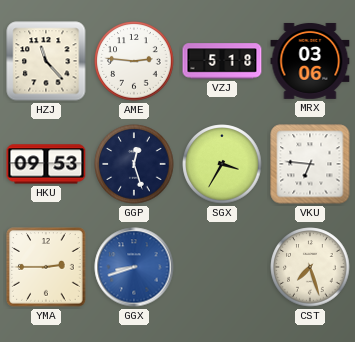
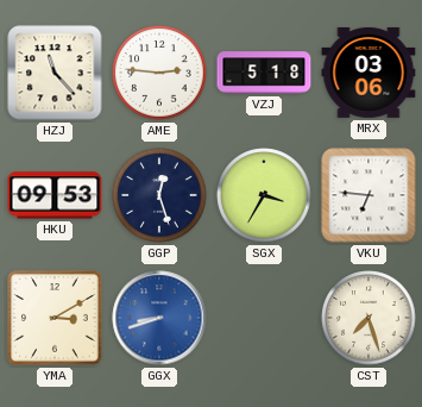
YMA: 2:45 -> 3:10 (55, 318)
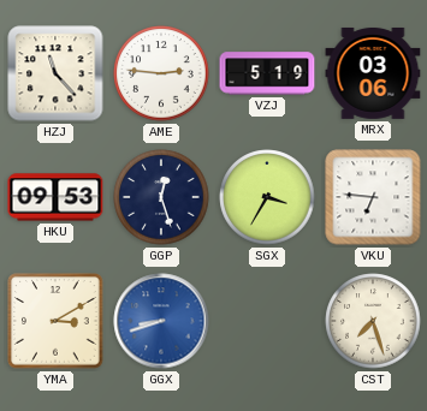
VZJ: 5:18 -> 5:19 (267, 73)
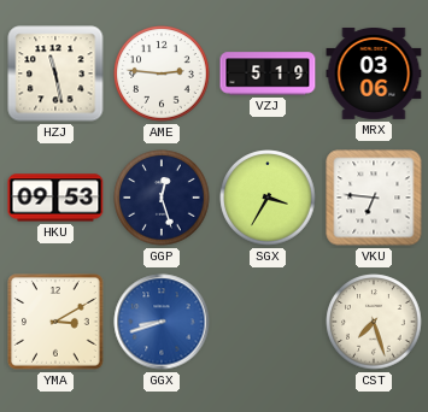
HZJ: 11:23 -> 11:28 (55, 73)
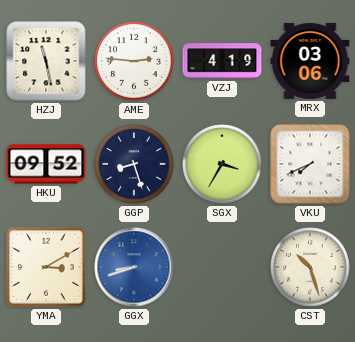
VZJ: 5:19 -> 4:19 (222, 61)
HKU: 09:53 -> 09:52 (46, 164)
GGP: 12:27 -> 8:27 (134, 164)
VKU: 6:46 -> 7:41 (310, 164)
CST: 7:27 -> 10:27 (310, 267)
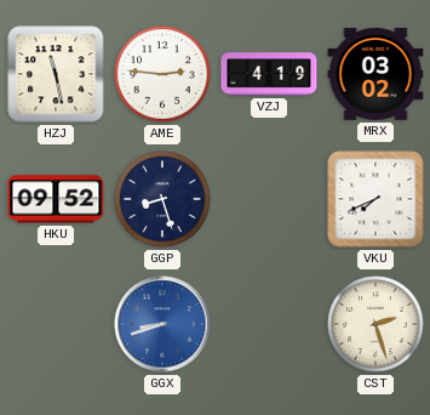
MRX: 03:06 -> 03:02 (375, 74)
SGX: 3:35 -> none (222, 164)
YMA: 3:10 -> none (46, 267)
CST: 10:27 -> 2:27 (375, 324)
